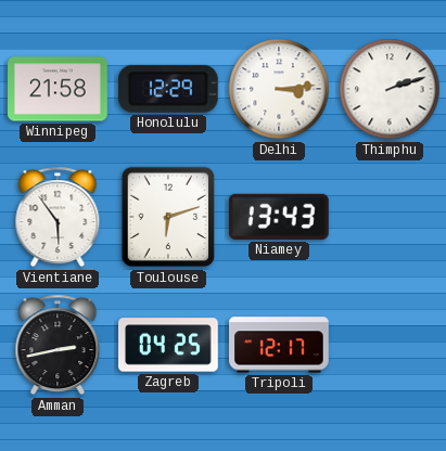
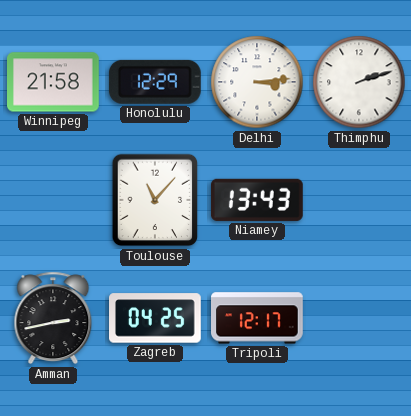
Vientiane: 5:54 -> none (58, 217)
Toulouse: 6:12 -> 11:07 (155, 200)
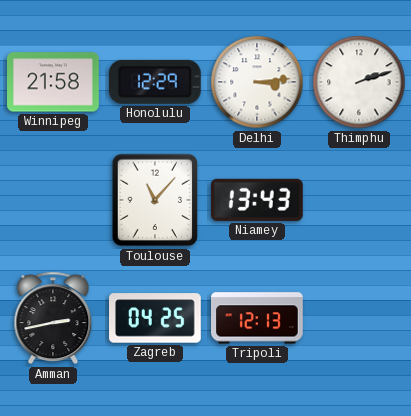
Tripoli: 12:17 -> 12:13 (258, 318)
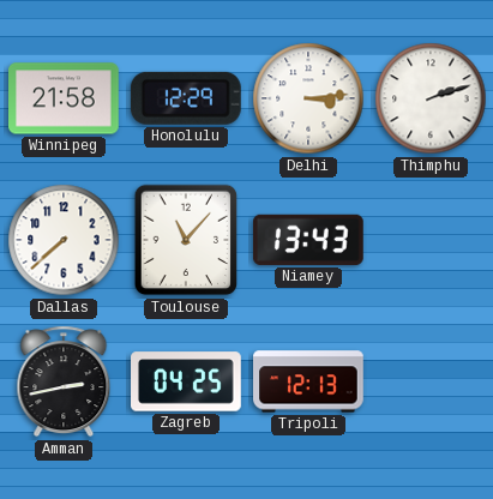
Dallas: none -> 7:38 (64, 240)
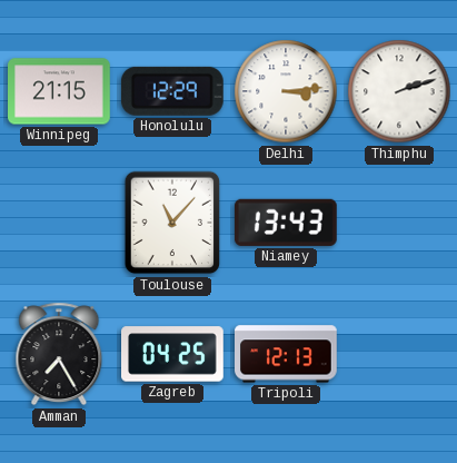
Winnipeg: 21:58 -> 21:15 (60, 91)
Dallas: 7:38 -> none (64, 240)
Amman: 2:43 -> 7:25 (59, 354)
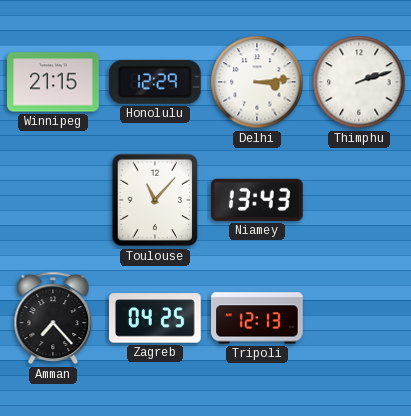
Amman: 7:25 -> 7:23 (53, 318)
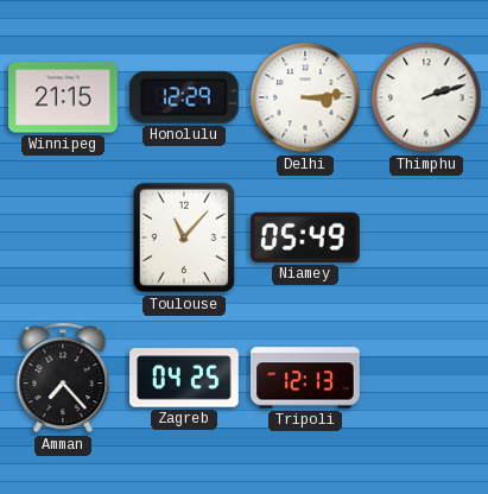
Niamey: 13:43 -> 05:49 (305, 237)
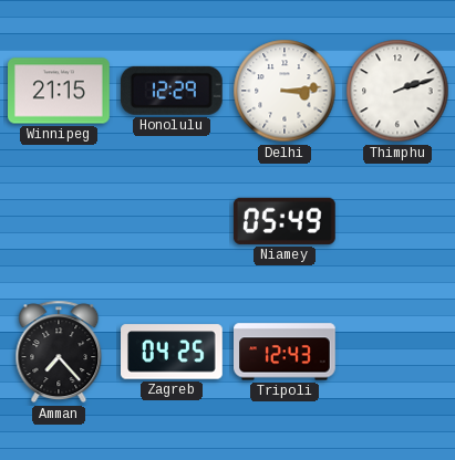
Toulouse: 11:07 -> none (184, 237)
Tripoli: 12:13 -> 12:43 (286, 352)
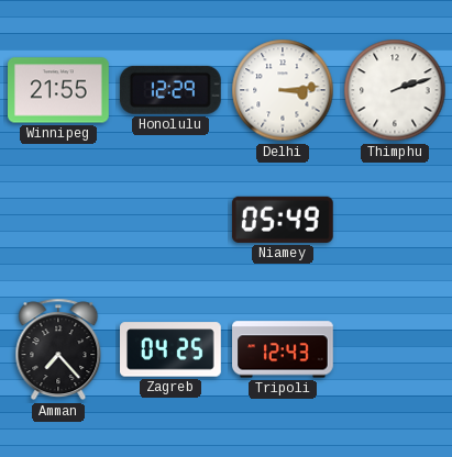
Winnipeg: 21:15 -> 21:55 (59, 90)
